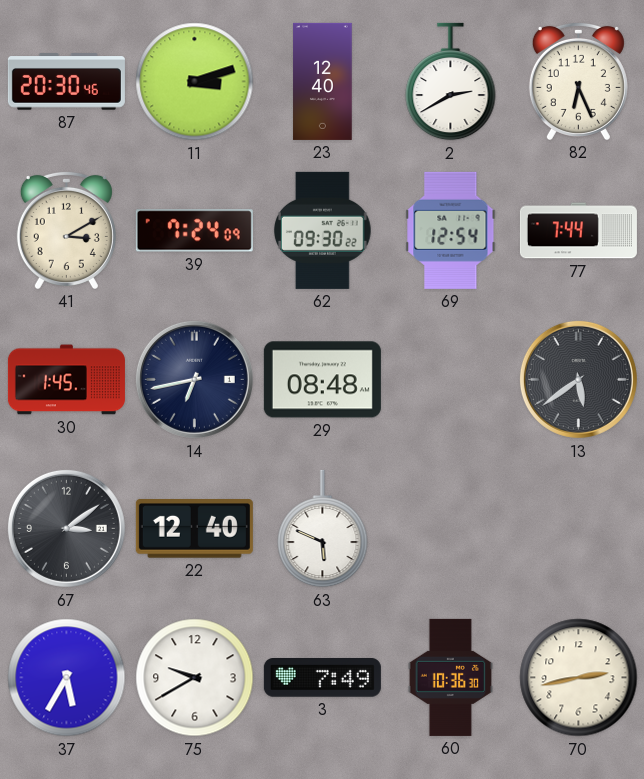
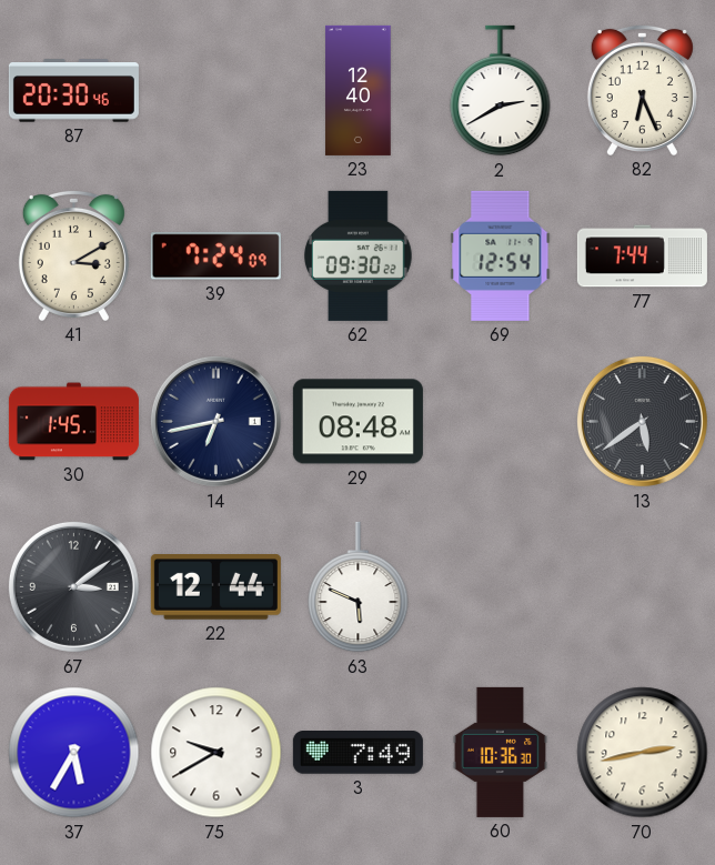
11: 3:12 -> none (195, 82)
22: 12:40 -> 12:44 (215, 587)
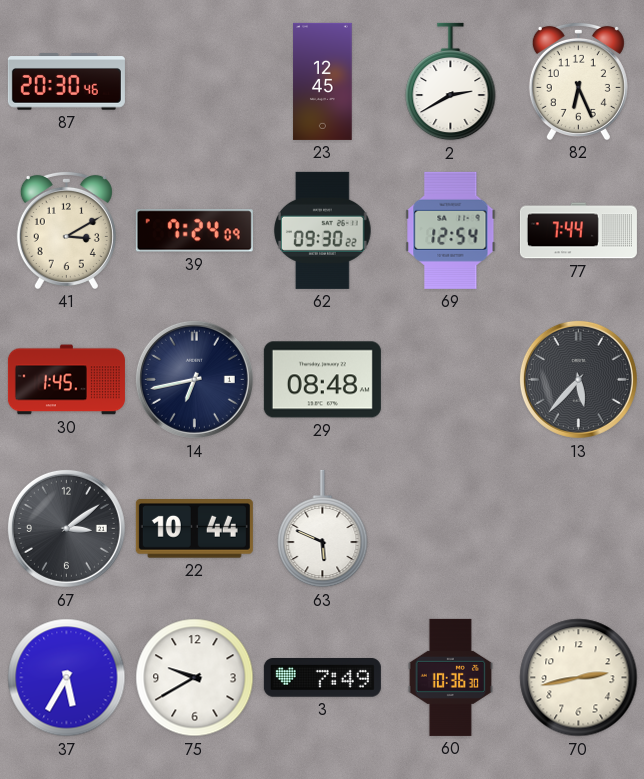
23: 12:40 -> 12:45 (323, 81)
13: 5:39 -> 5:37 (578, 379)
22: 12:44 -> 10:44 (194, 529)
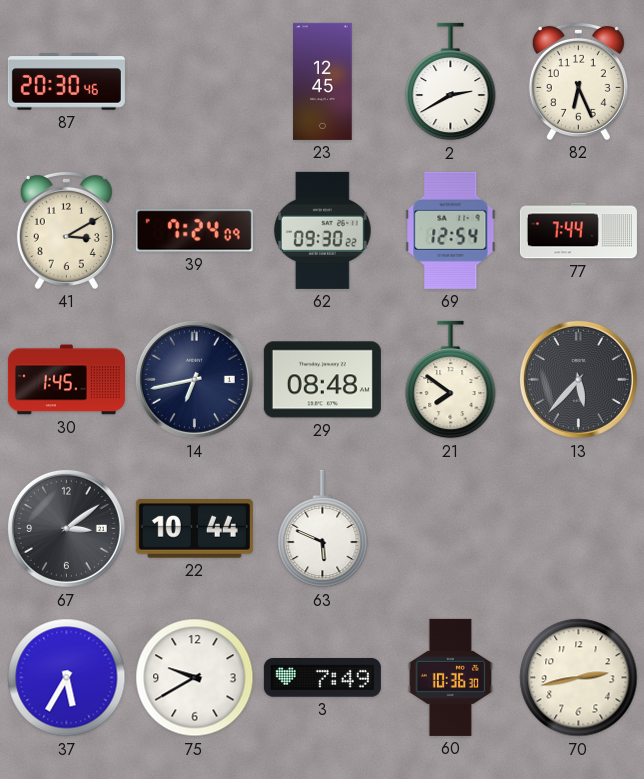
21: none -> 7:51 (451, 380)
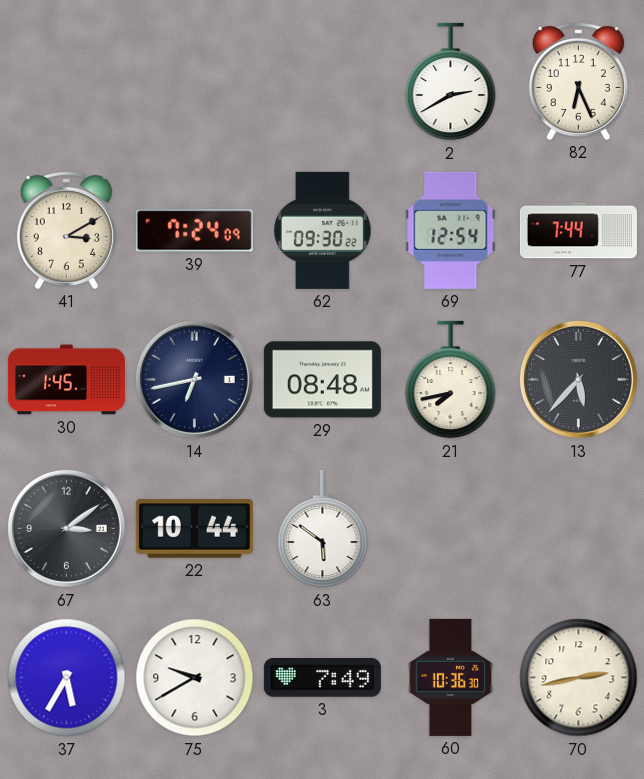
87: 20:30 -> none (66, 82)
23: 12:45 -> none (323, 81)
21: 7:51 -> 7:43 (451, 380)
63: 5:49 -> 5:51 (323, 529)
